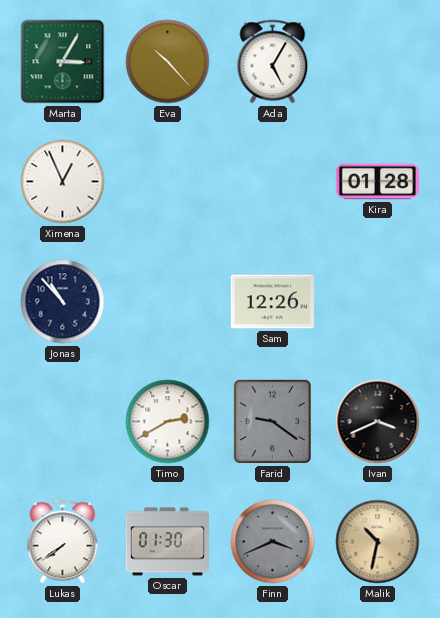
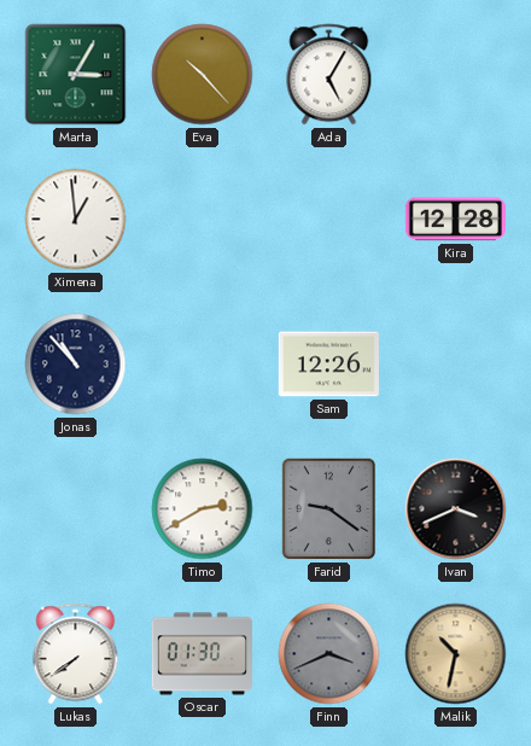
Ximena: 12:56 -> 12:59 (76, 220)
Kira: 01:28 -> 12:28 (455, 220)
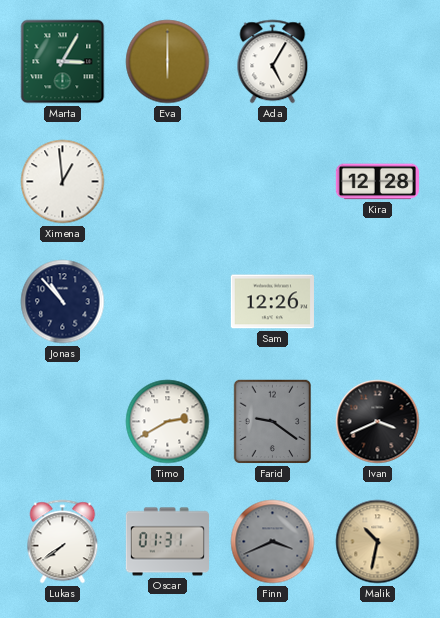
Eva: 10:23 -> 6:00 (168, 62)
Oscar: 01:30 -> 01:31 (167, 542)
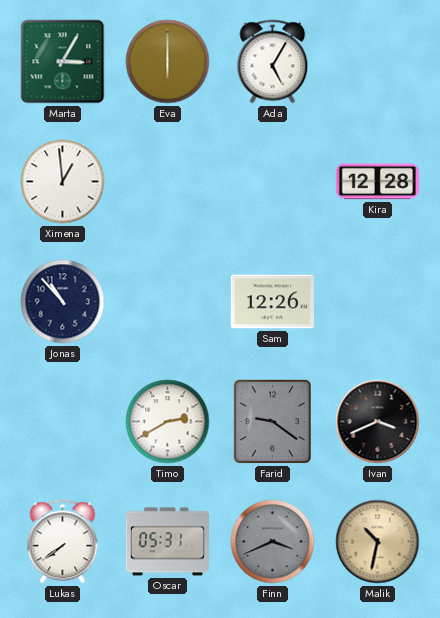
Oscar: 01:31 -> 05:31 (167, 542)
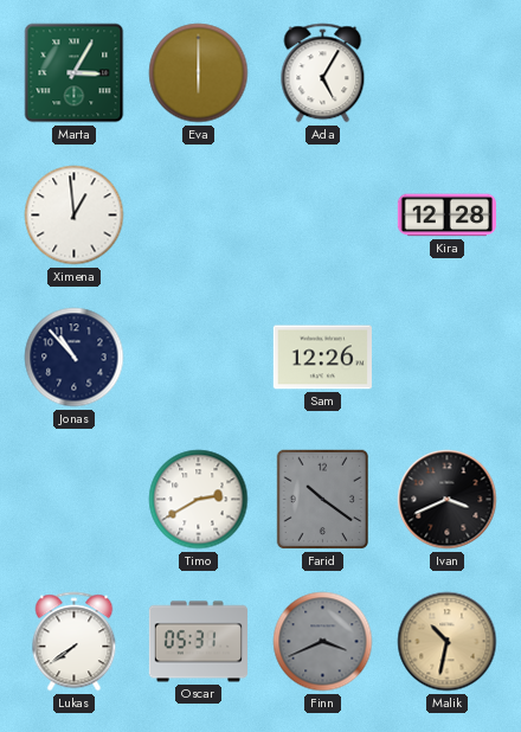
Farid: 9:21 -> 10:21 (323, 500)
